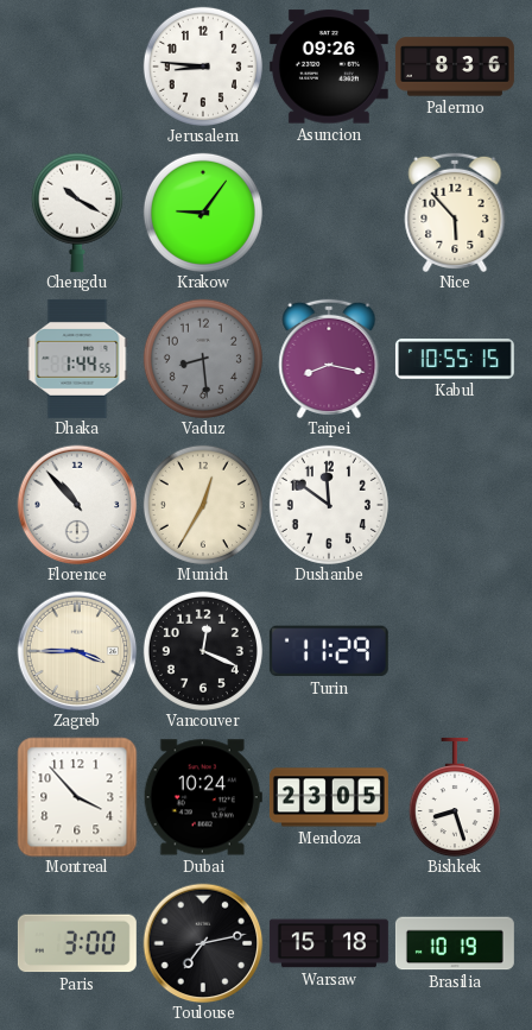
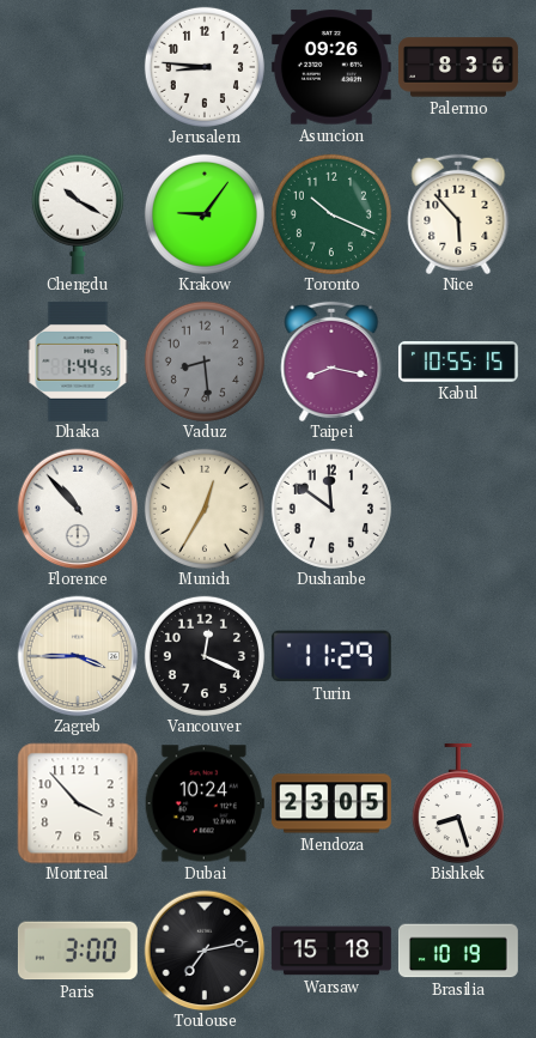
Toronto: none -> 10:19 (331, 214)
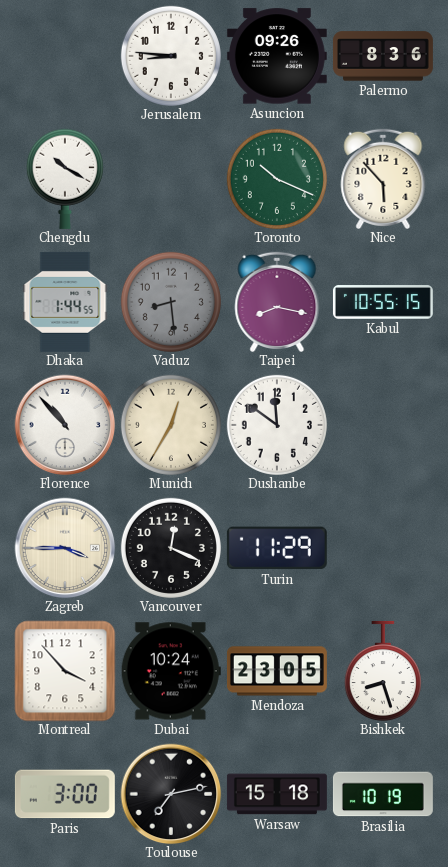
Krakow: 9:06 -> none (205, 214)
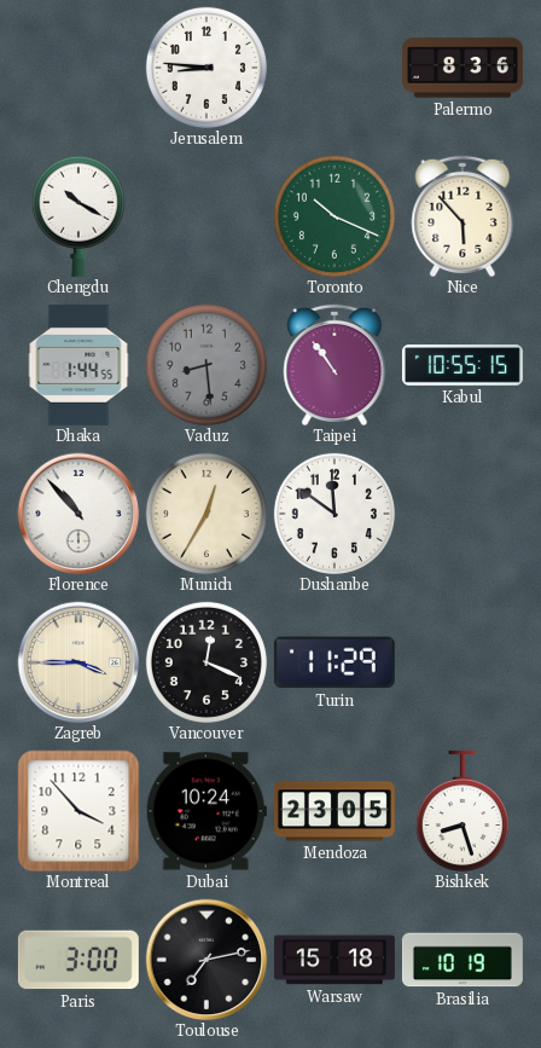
Asuncion: 09:26 -> none (277, 56)
Taipei: 8:17 -> 10:54 (335, 364)
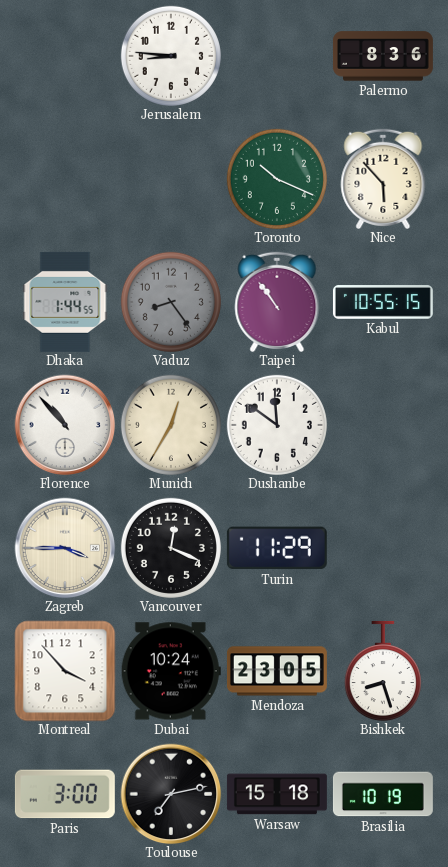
Chengdu: 10:20 -> none (78, 216)
Vaduz: 8:29 -> 8:24 (171, 302)
